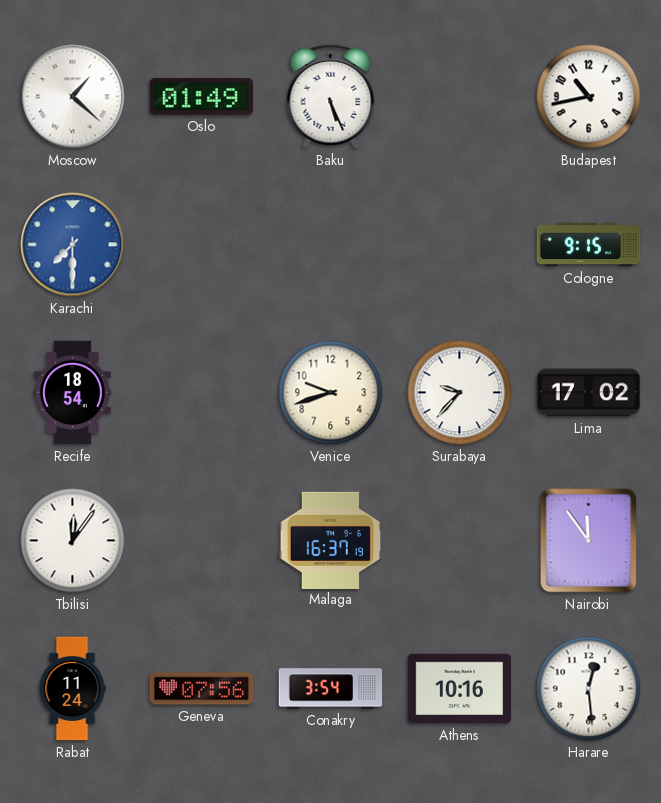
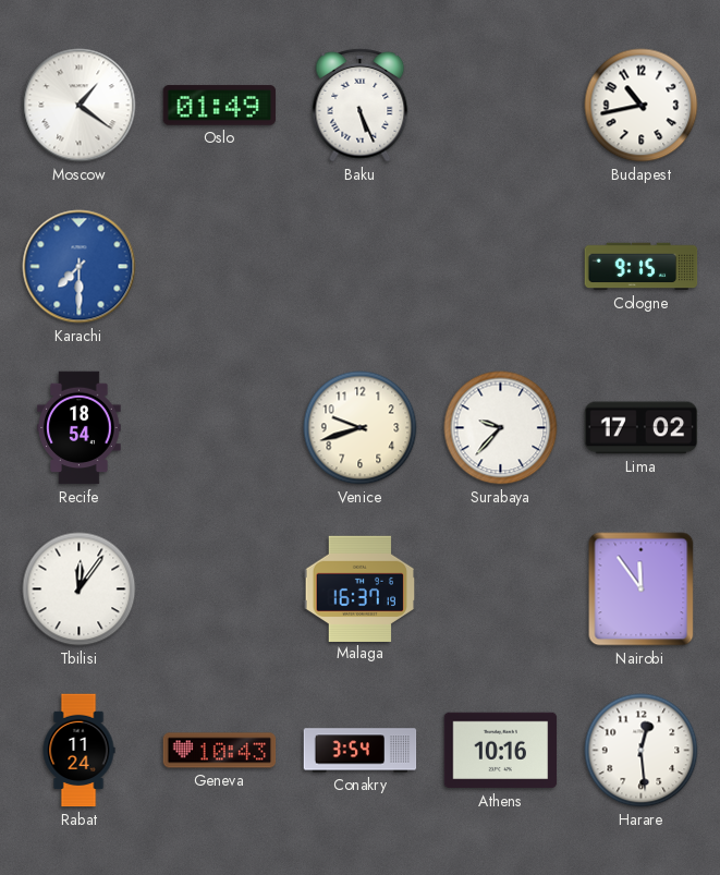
Moscow: 1:22 -> 1:21 (80, 106)
Geneva: 07:56 -> 10:43 (220, 751)
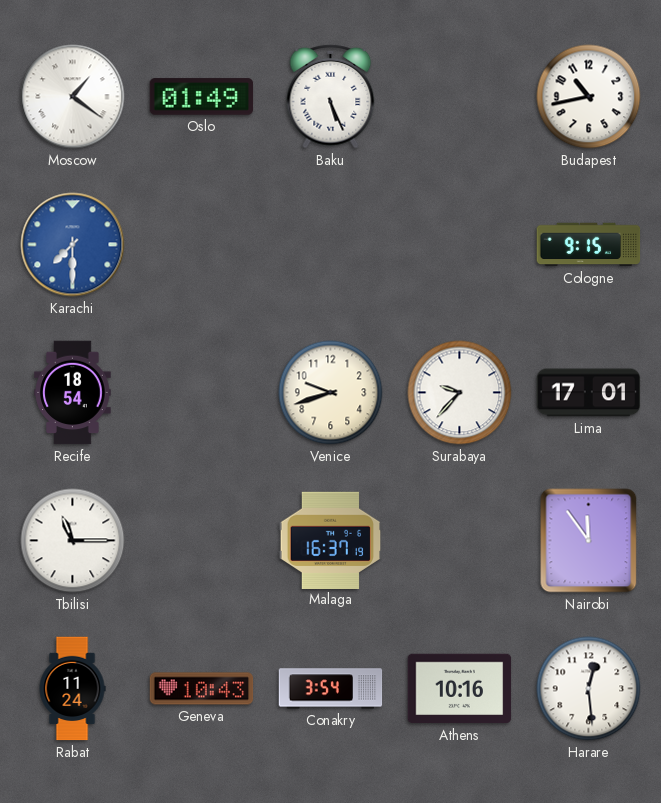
Lima: 17:02 -> 17:01 (589, 393)
Tbilisi: 12:06 -> 11:15 (73, 541)
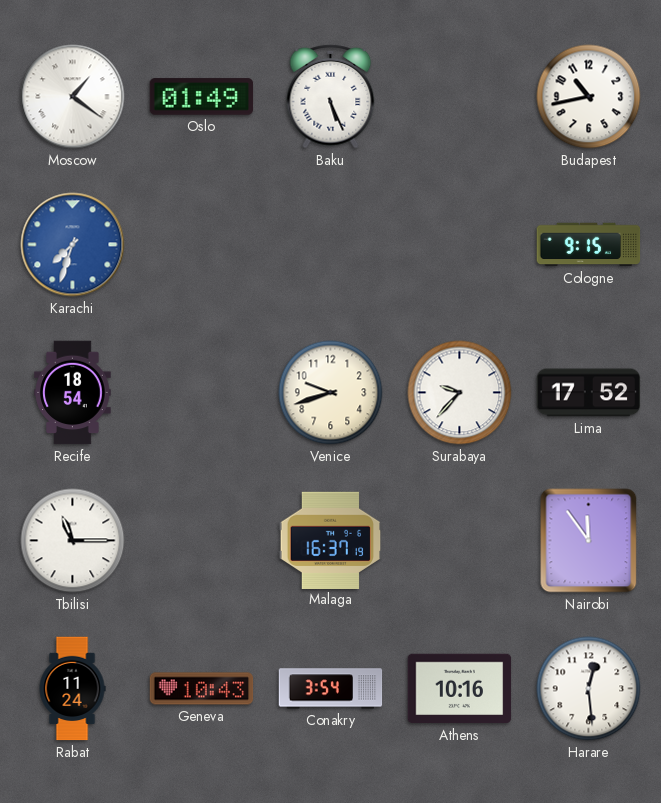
Karachi: 7:30 -> 7:33 (73, 245)
Lima: 17:01 -> 17:52 (589, 393)
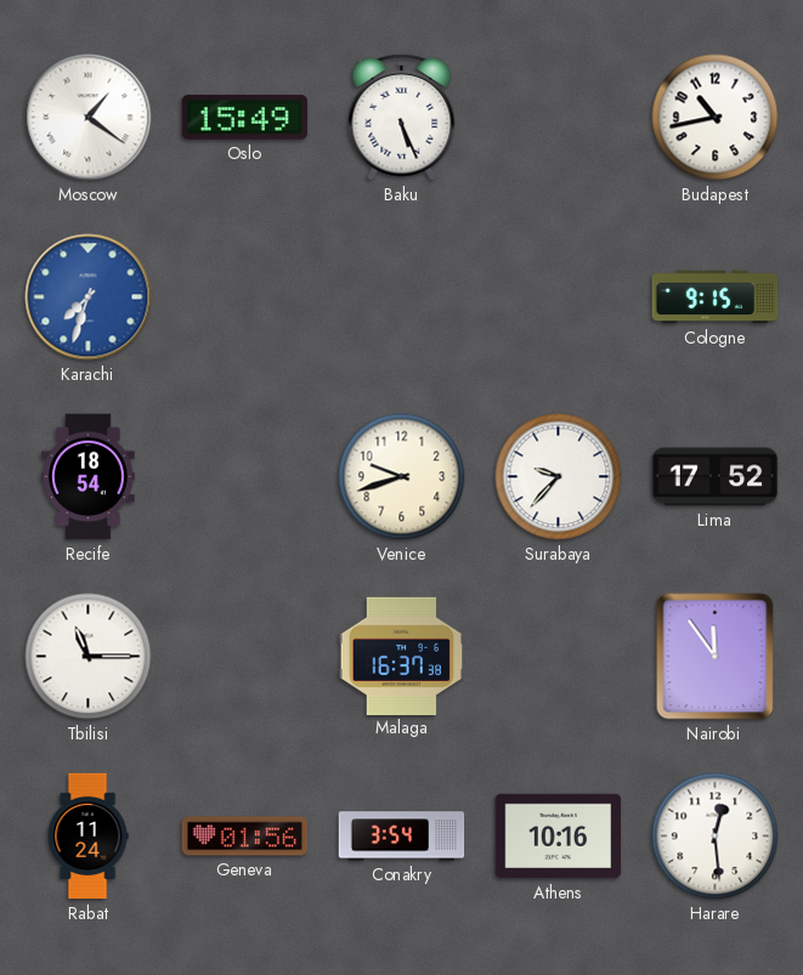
Oslo: 01:49 -> 15:49 (245, 118)
Malaga: 16:37:19 -> 16:37:38 (402, 656)
Geneva: 10:43 -> 01:56 (245, 837)
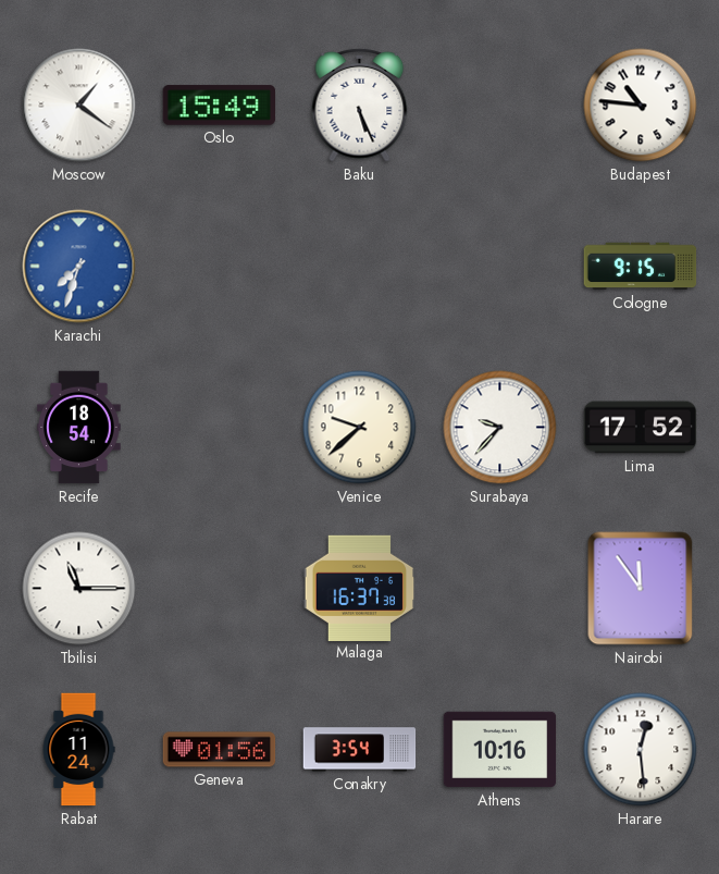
Budapest: 10:43 -> 10:46 (641, 106)
Venice: 9:42 -> 9:38 (360, 428)
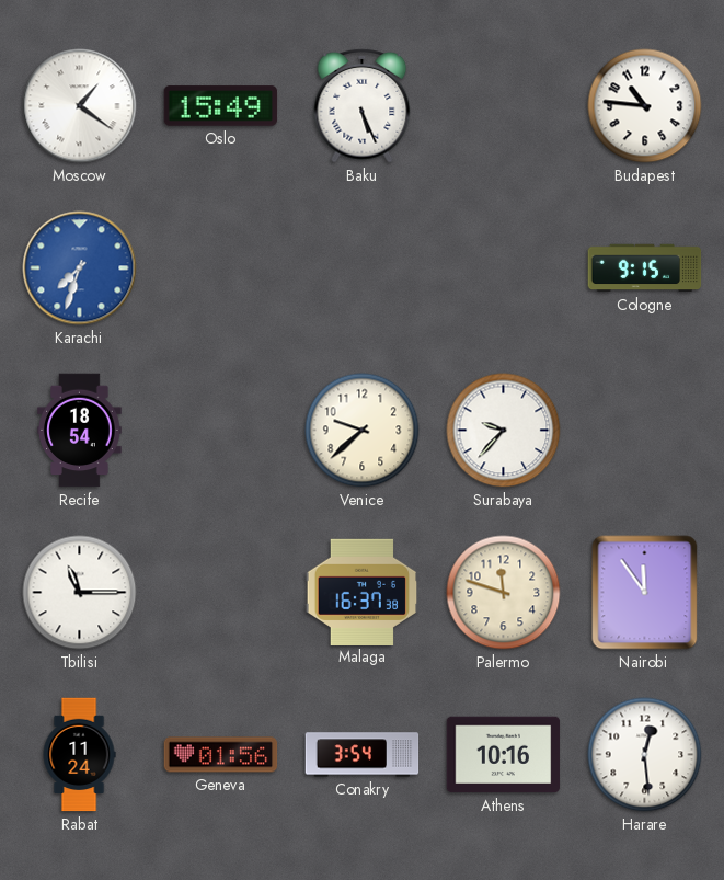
Lima: 17:52 -> none (641, 428)
Palermo: none -> 11:48 (504, 593)
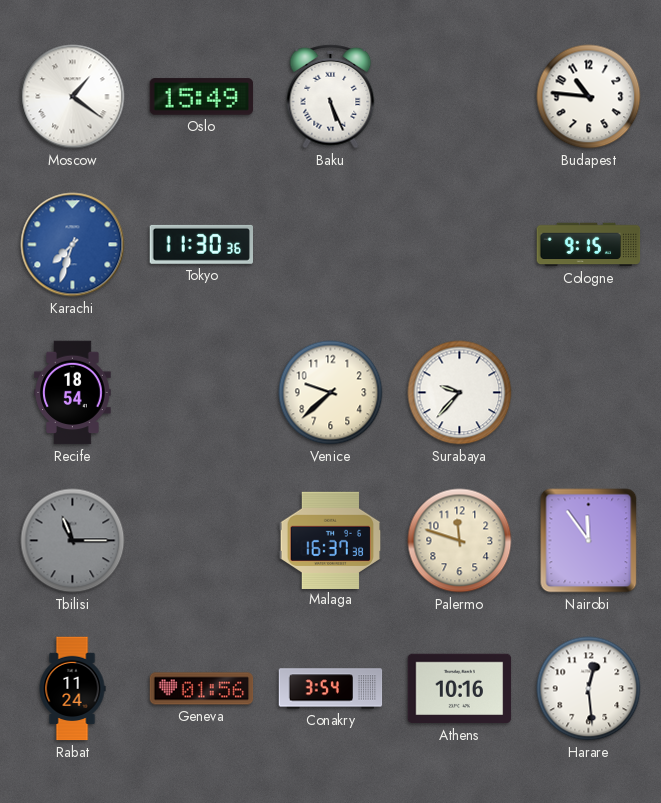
Tokyo: none -> 11:30 (201, 244)
Tbilisi dial: white -> grey (73, 541)
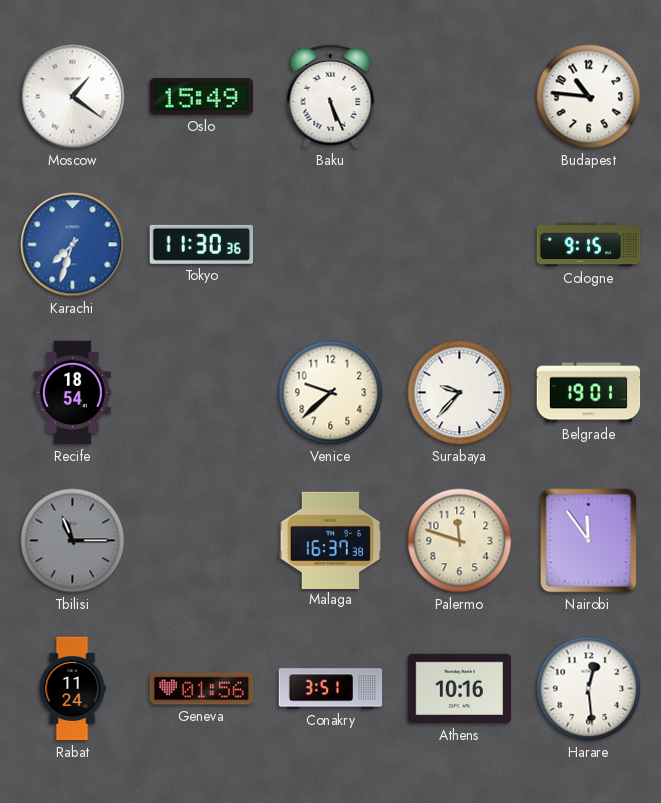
Belgrade: none -> 19:01 (589, 393)
Conakry: 3:54 -> 3:51 (331, 689)
